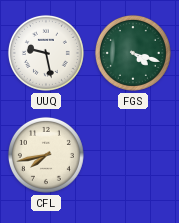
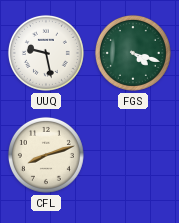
CFL: 7:43 -> 8:12 (46, 155)
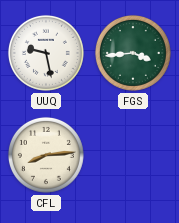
FGS: 4:18 -> 3:44 (133, 53)
CFL: 8:12 -> 8:14 (46, 155)
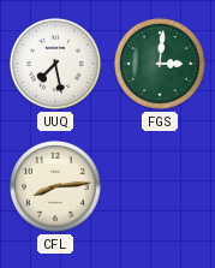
UUQ: 9:28 -> 7:28 (55, 64)
FGS: 3:44 -> 3:01 (160, 64)
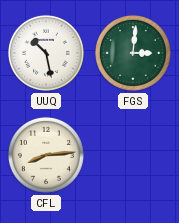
UUQ: 7:28 -> 10:28 (46, 53)
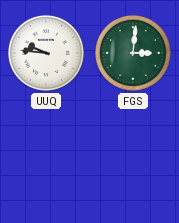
UUQ: 10:28 -> 9:46 (46, 53)
CFL: 8:14 -> none (46, 155)
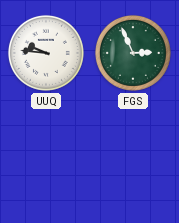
FGS: 3:01 -> 2:56 (133, 53)
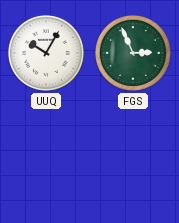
UUQ: 9:46 -> 10:05 (46, 53)
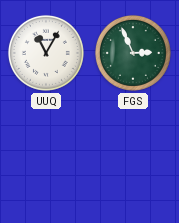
UUQ: 10:05 -> 11:05 (46, 53)
